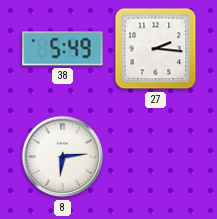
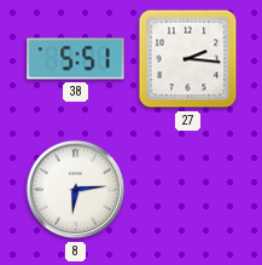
38: 5:49 -> 5:51 (76, 59)
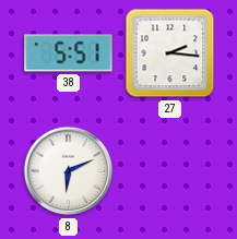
8: 6:14 -> 6:11 (69, 171)
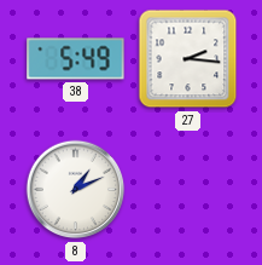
38: 5:51 -> 5:49 (76, 59)
8: 6:11 -> 1:11 (76, 190)
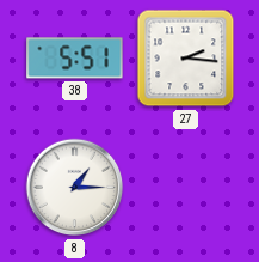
38: 5:49 -> 5:51 (75, 59)
8: 1:11 -> 1:15 (75, 188)
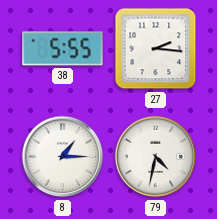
38: 5:51 -> 5:55 (63, 49)
79: none -> 4:32 (156, 157)
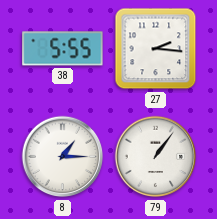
79: 4:32 -> 1:06 (156, 157)
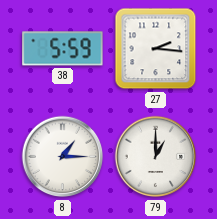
38: 5:55 -> 5:59 (63, 49)
79: 1:06 -> 1:00 (156, 157)
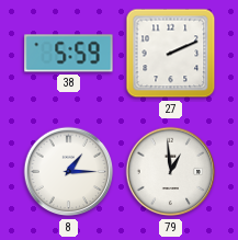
27: 2:16 -> 2:11 (171, 54)
79: 1:00 -> 12:59 (171, 172)
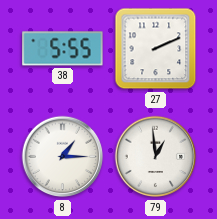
38: 5:59 -> 5:55 (63, 49)
